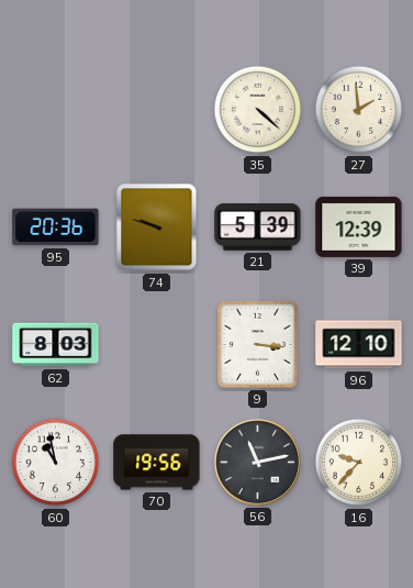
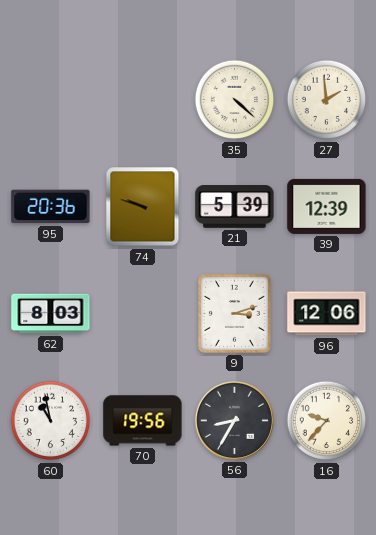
9: 3:16 -> 3:12 (234, 313)
96: 12:10 -> 12:06 (327, 314)
56: 11:13 -> 8:35 (234, 420)
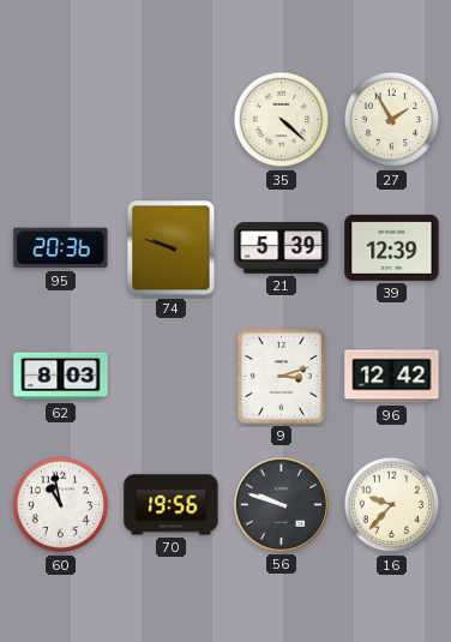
27: 1:59 -> 1:55 (392, 120)
96: 12:06 -> 12:42 (392, 377)
56: 8:35 -> 9:48 (281, 504)
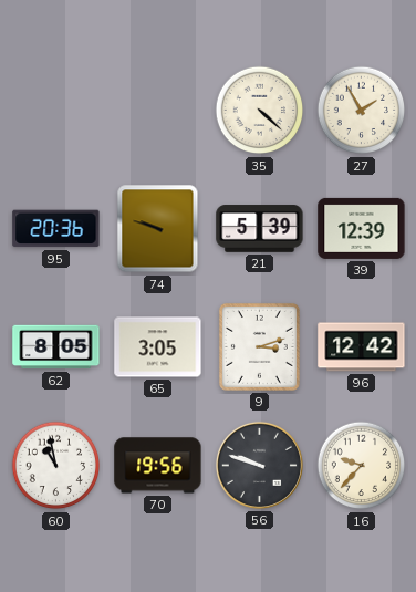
62: 8:03 -> 8:05 (56, 347)
65: none -> 3:05 (158, 347)
